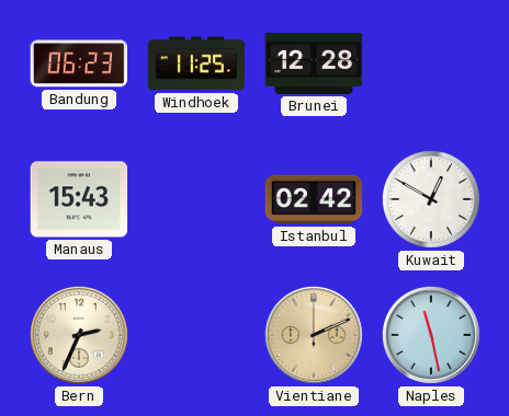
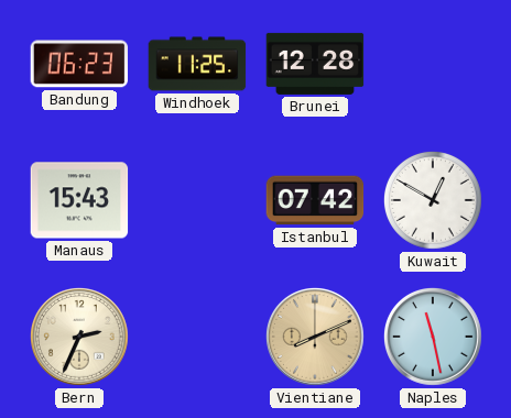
Istanbul: 02:42 -> 07:42 (315, 200)
Vientiane: 2:11 -> 8:11 (315, 337)
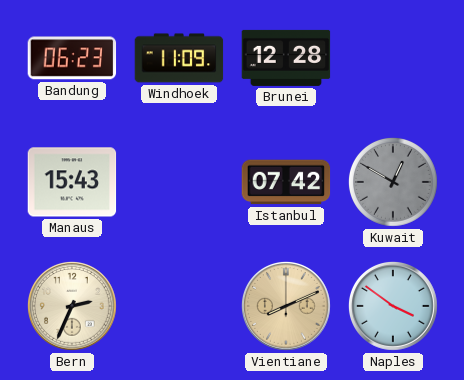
Windhoek: 11:25 -> 11:09 (179, 58)
Kuwait dial: white -> grey (393, 182)
Naples: 11:28 -> 3:51 (393, 306)
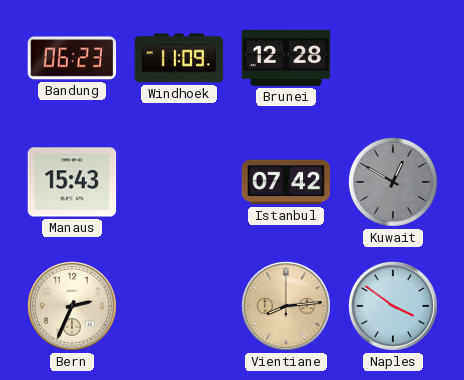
Vientiane: 8:11 -> 8:14 (286, 306)
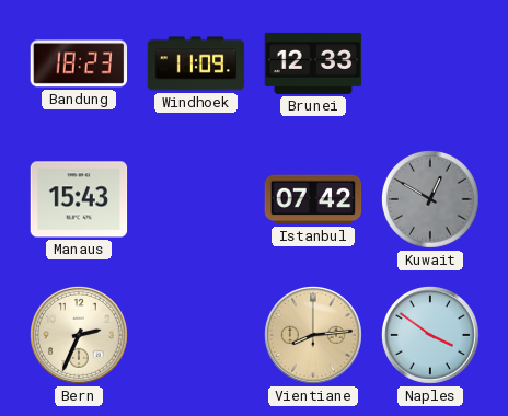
Bandung: 06:23 -> 18:23 (79, 63)
Brunei: 12:28 -> 12:33 (313, 63)
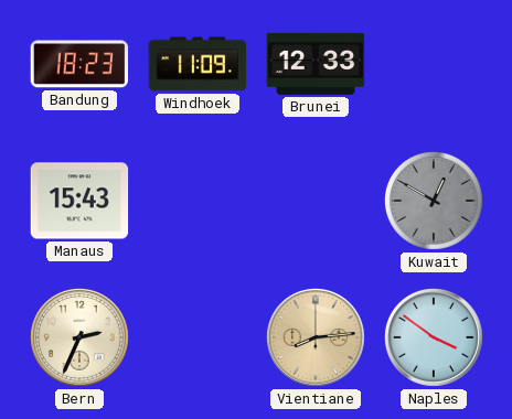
Istanbul: 07:42 -> none (313, 199)
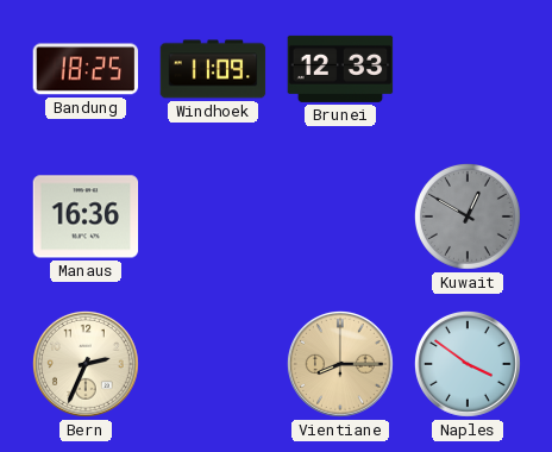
Bandung: 18:23 -> 18:25 (86, 69)
Manaus: 15:43 -> 16:36 (86, 216)
Vientiane: 8:14 -> 8:15 (340, 364)
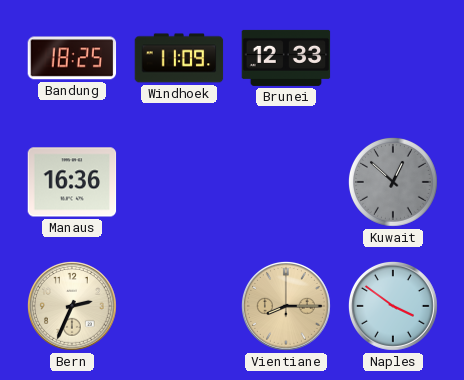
Kuwait: 12:50 -> 12:52 (393, 182)
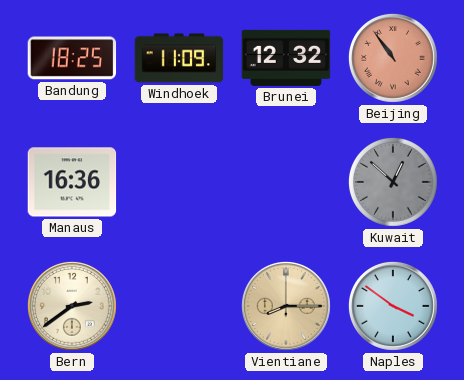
Brunei: 12:33 -> 12:32 (286, 58)
Beijing: none -> 10:54 (393, 58)
Bern: 2:34 -> 2:39 (72, 306)
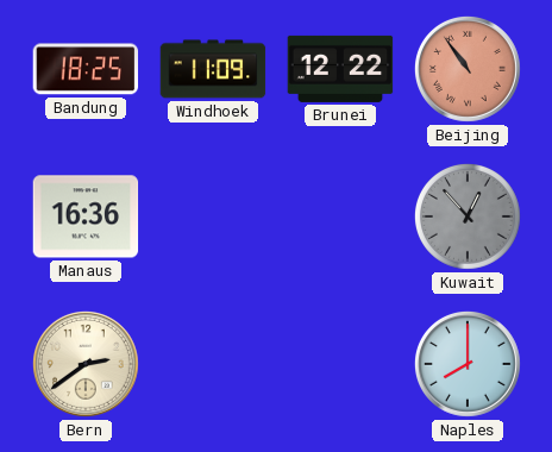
Brunei: 12:32 -> 12:22 (340, 69)
Kuwait: 12:52 -> 12:53 (468, 216)
Vientiane: 8:15 -> none (286, 306)
Naples: 3:51 -> 8:00 (468, 364)
